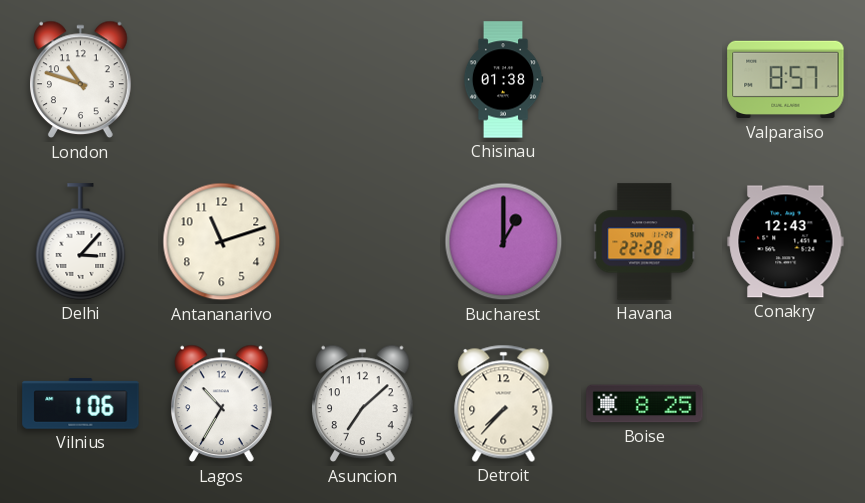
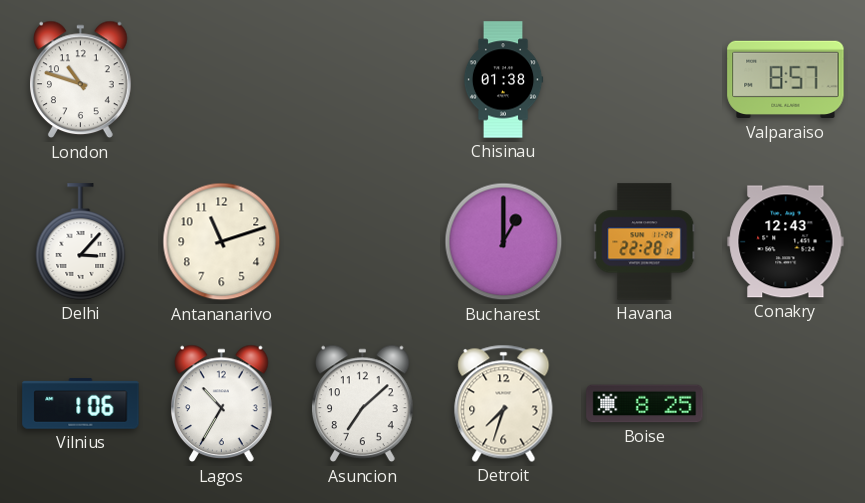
Detroit: 7:37 -> 7:33 (504, 403)
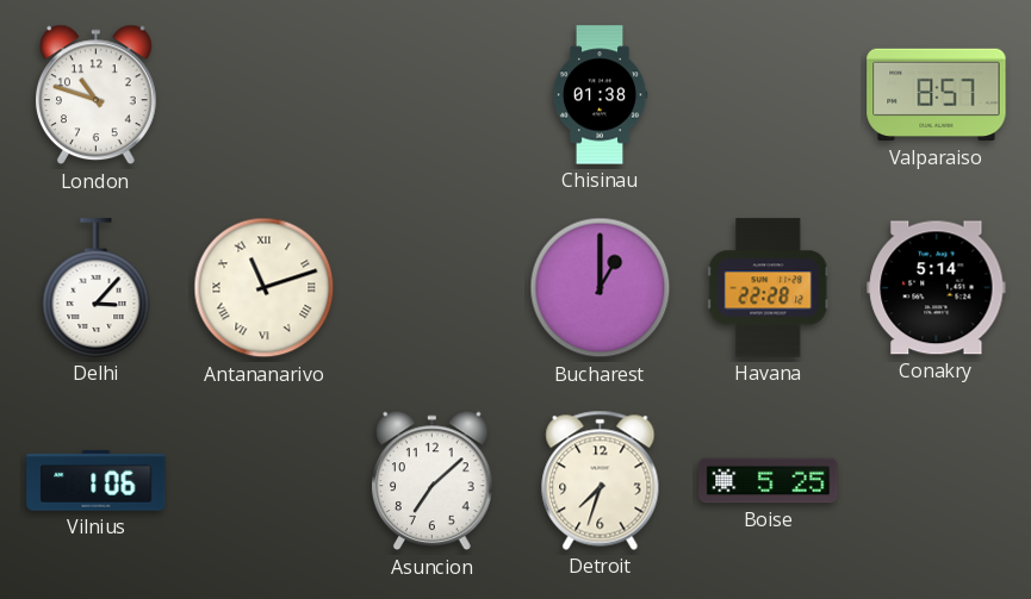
Antananarivo numerals: Arabic -> Roman (265, 288)
Conakry: 12:43 -> 5:14 (937, 288)
Lagos: 10:35 -> none (222, 404)
Boise: 8:25 -> 5:25 (769, 481)
